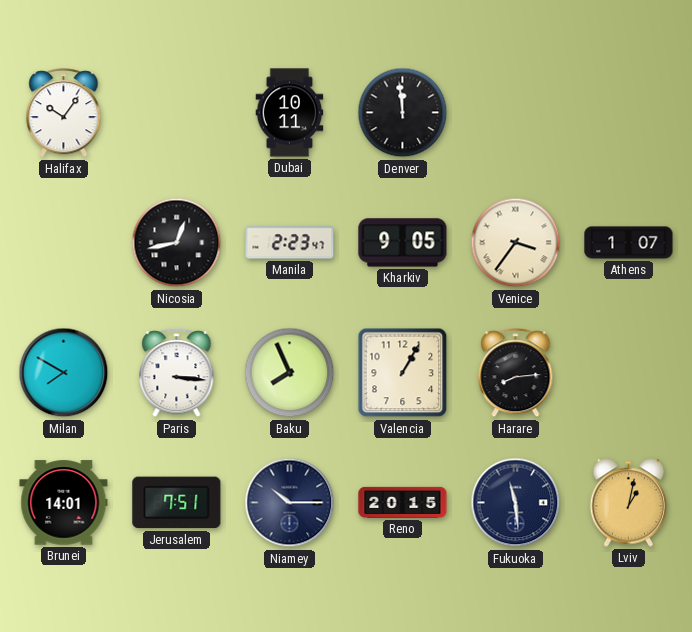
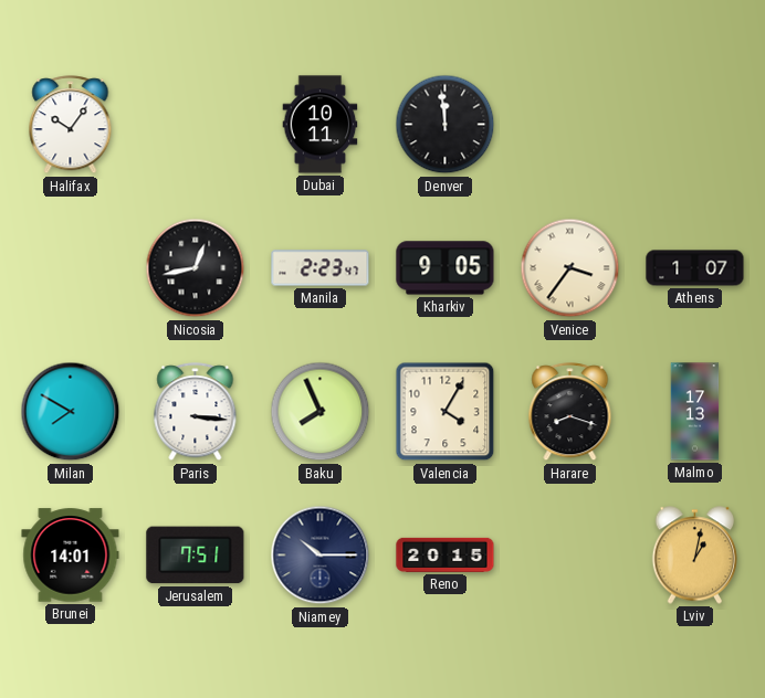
Valencia: 1:05 -> 4:05 (446, 412)
Harare: 8:14 -> 8:18 (570, 412)
Malmo: none -> 17:13 (695, 412)
Fukuoka: 11:29 -> none (516, 503)
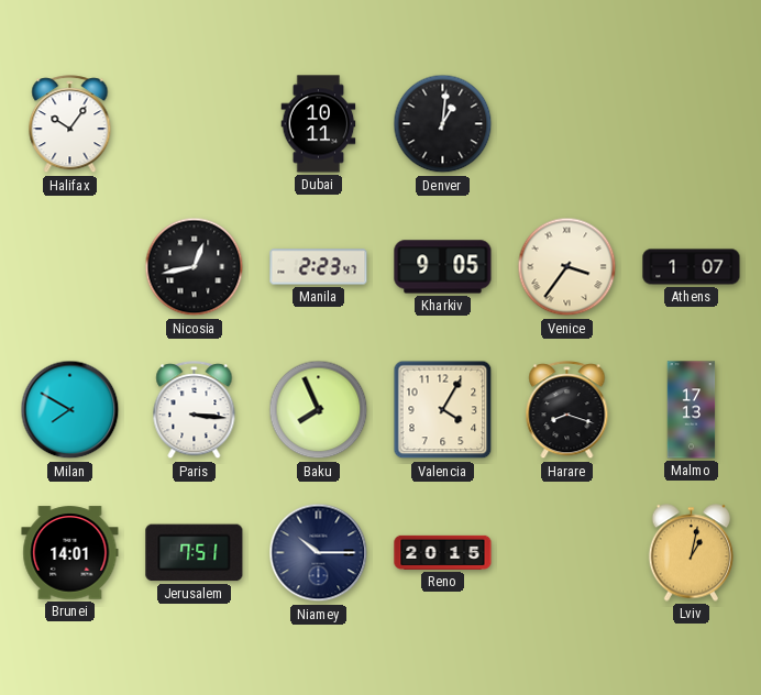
Denver: 11:59 -> 1:01 (443, 124)
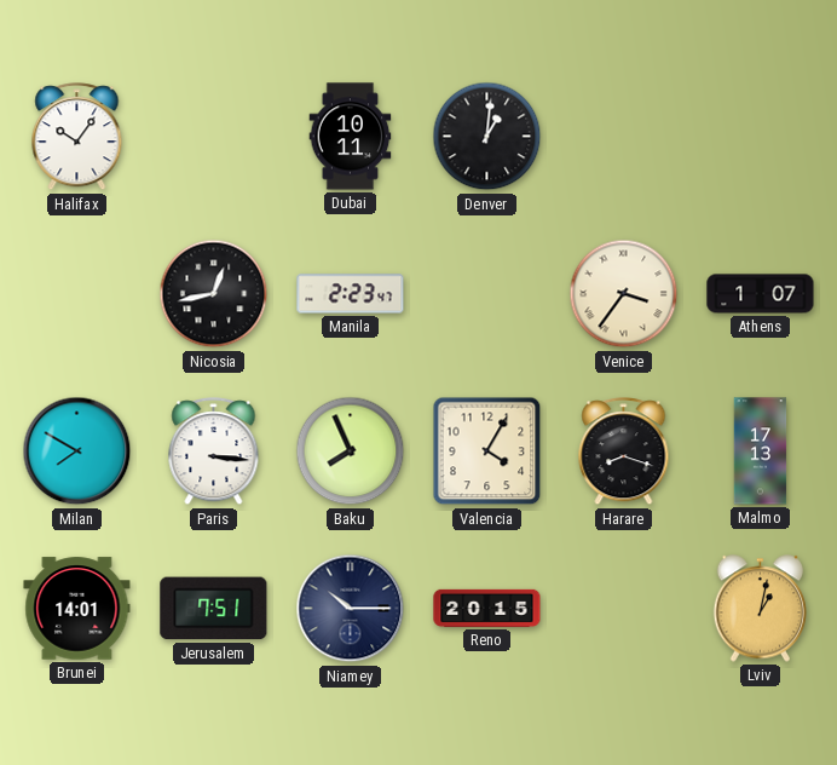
Kharkiv: 9:05 -> none (443, 267)
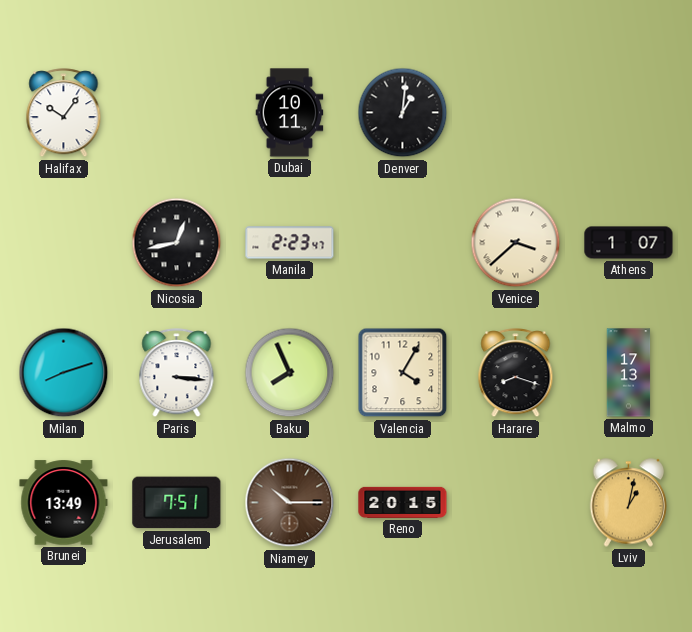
Venice: 3:36 -> 3:38 (516, 243)
Milan: 7:50 -> 8:12 (64, 373)
Brunei: 14:01 -> 13:49 (64, 503)
Niamey dial: navy -> brown (290, 503)
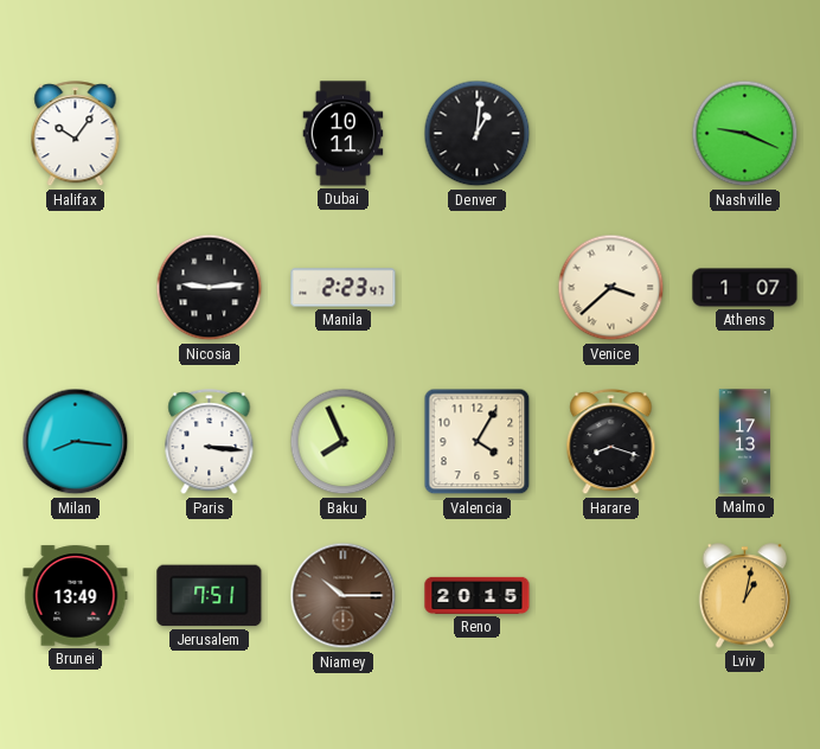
Nashville: none -> 9:19 (745, 134)
Nicosia: 12:43 -> 9:14 (210, 288)
Milan: 8:12 -> 8:16 (76, 442)
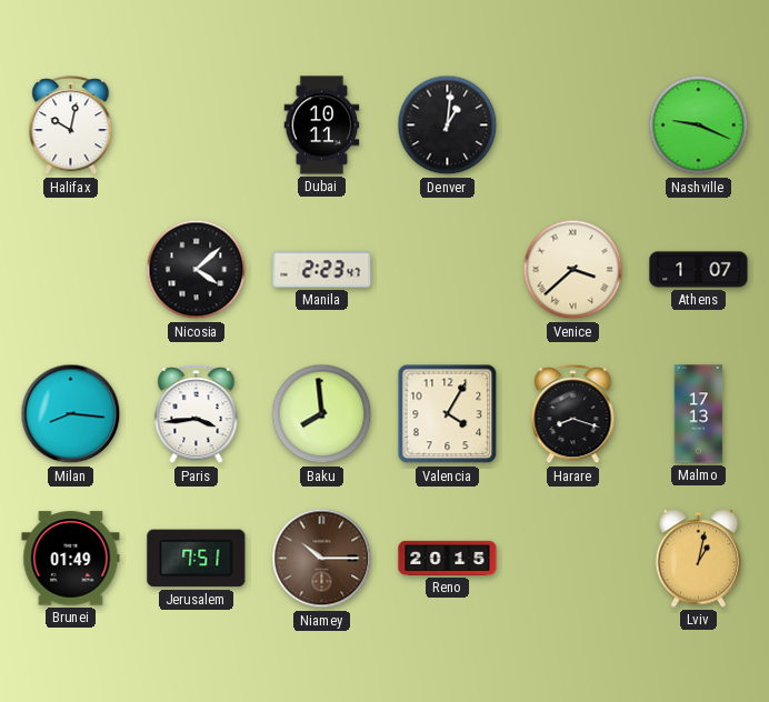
Halifax: 10:06 -> 10:02 (71, 126)
Nicosia: 9:14 -> 4:08 (197, 270)
Paris: 3:16 -> 3:44 (197, 414)
Baku: 7:56 -> 7:59 (322, 414)
Brunei: 13:49 -> 01:49 (71, 559)
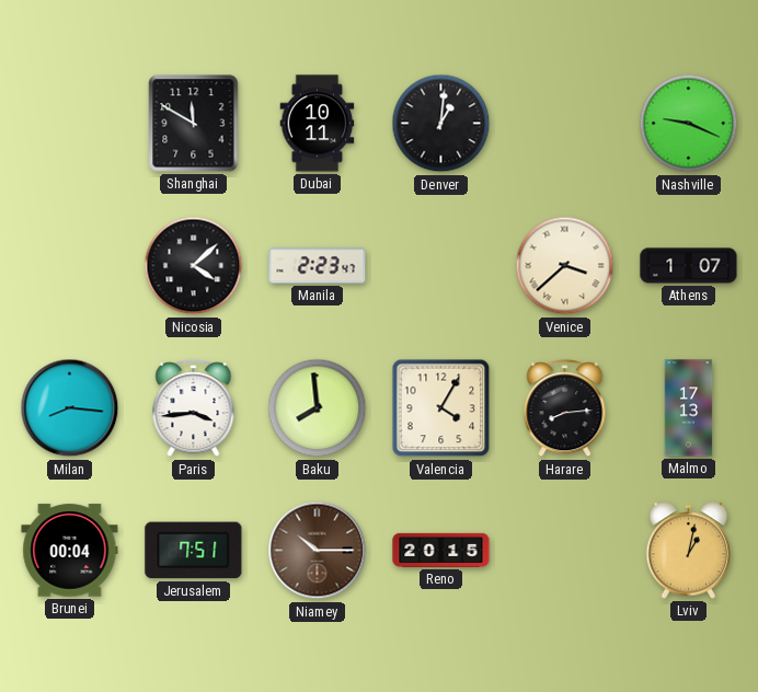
Halifax: 10:02 -> none (71, 126)
Shanghai: none -> 11:50 (194, 124)
Harare: 8:18 -> 8:14 (565, 408)
Brunei: 01:49 -> 00:04 (70, 551)
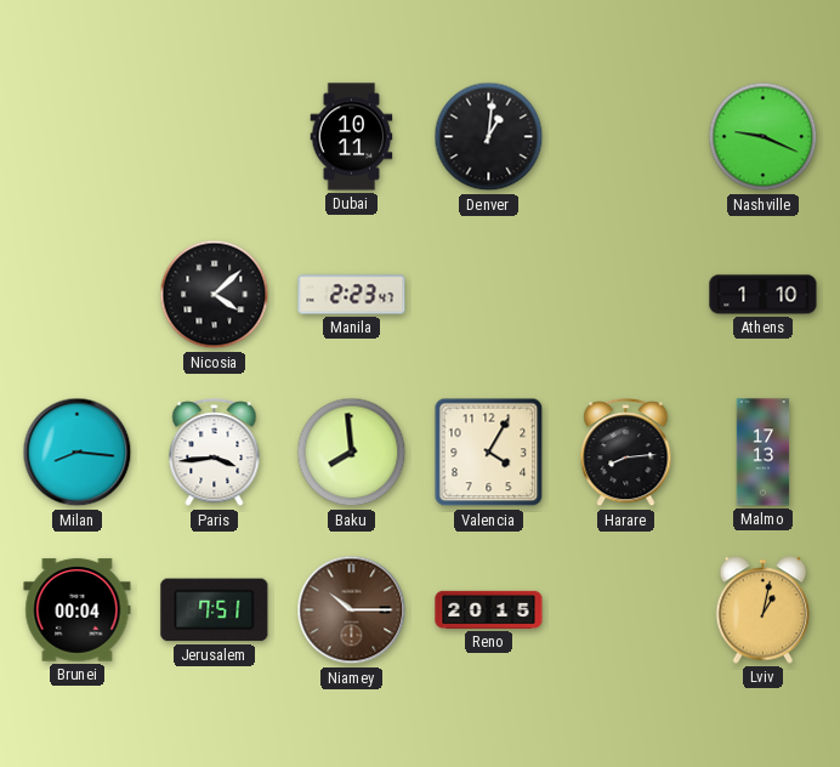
Shanghai: 11:50 -> none (194, 124)
Venice: 3:38 -> none (565, 266)
Athens: 1:07 -> 1:10 (764, 295)
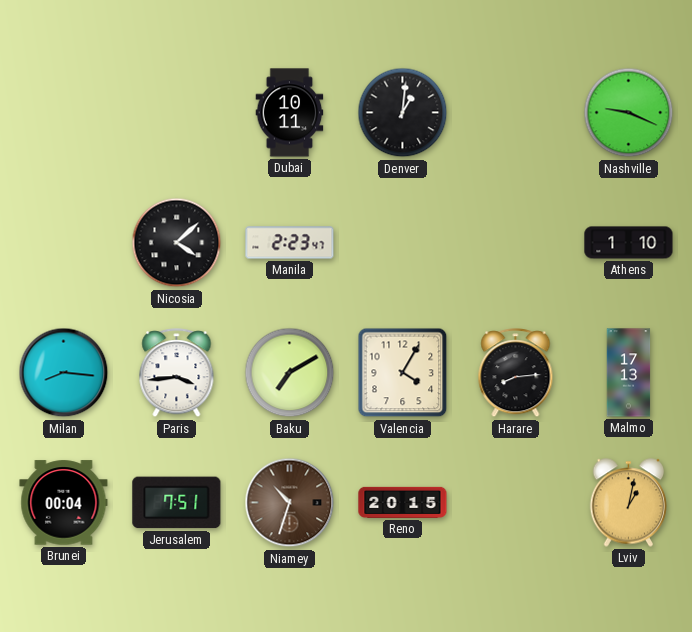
Baku: 7:59 -> 7:10 (290, 373)
Niamey: 10:15 -> 10:33 (290, 503)
